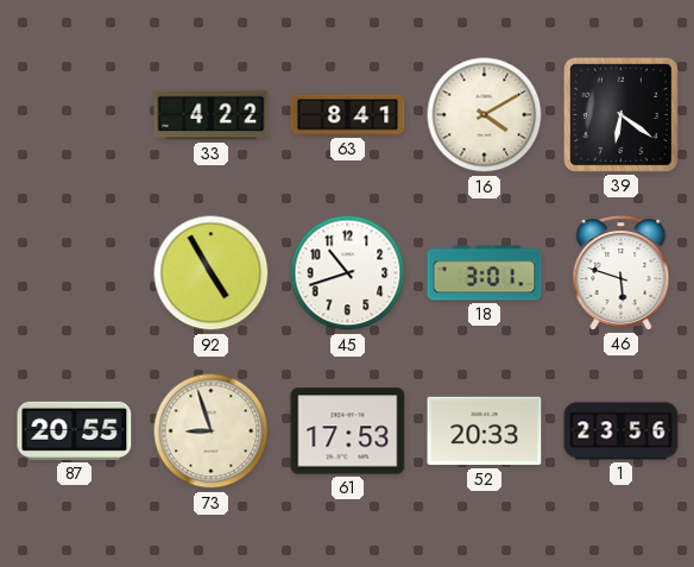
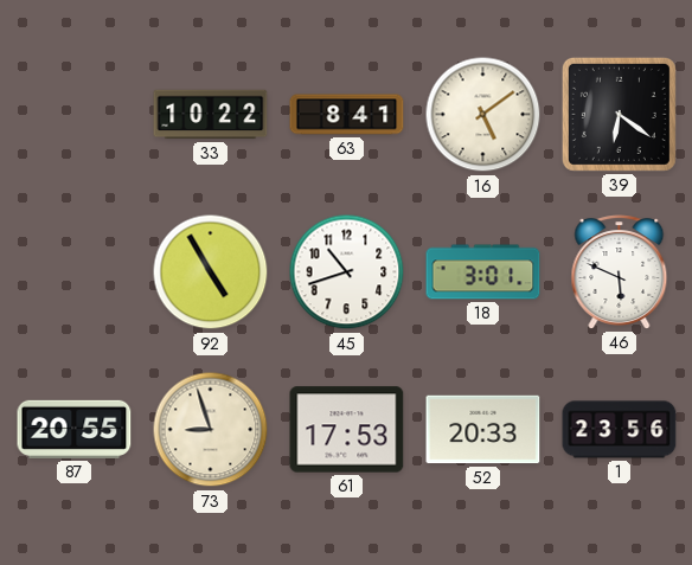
33: 4:22 -> 10:22 (211, 115)
16: 4:10 -> 5:09 (483, 115)
46: 5:48 -> 5:49 (620, 272)
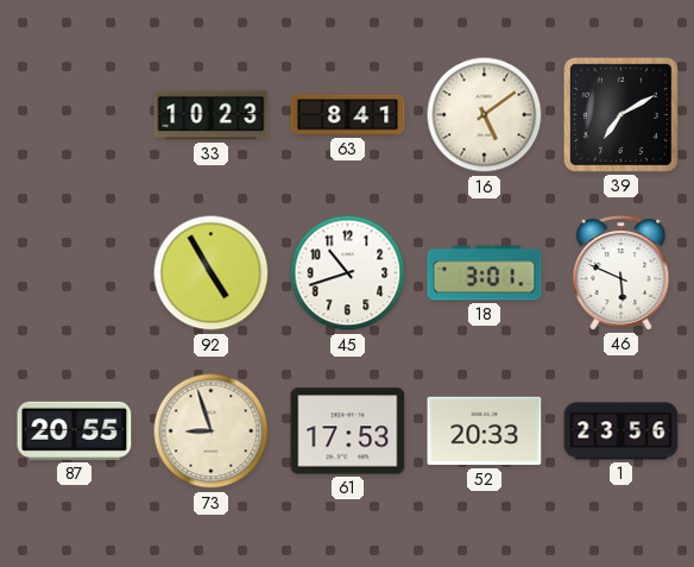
33: 10:22 -> 10:23 (212, 115)
39: 6:21 -> 7:10 (620, 114)
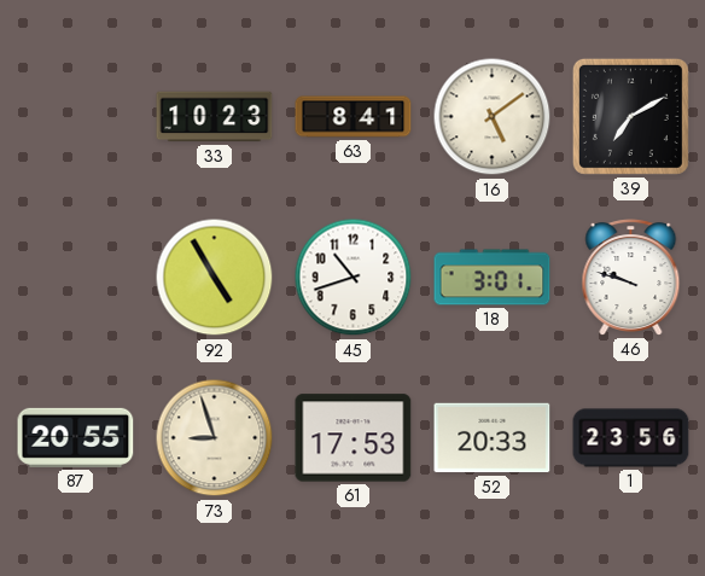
46: 5:49 -> 9:48 (631, 278)
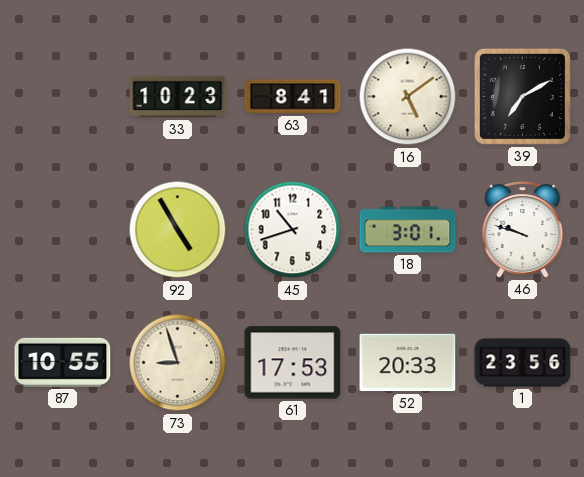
87: 20:55 -> 10:55 (63, 362)
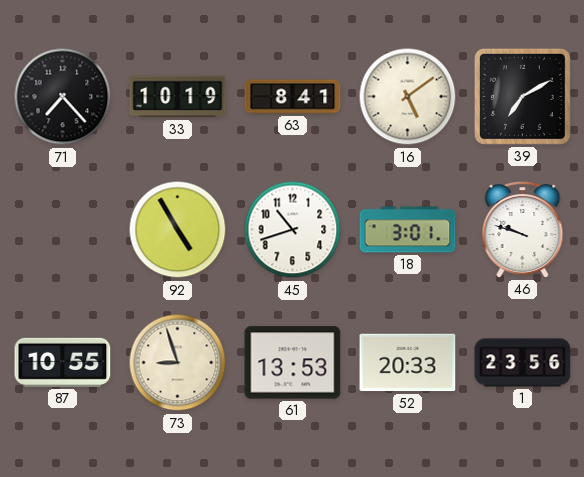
71: none -> 7:23 (63, 97)
33: 10:23 -> 10:19 (178, 97)
61: 17:53 -> 13:53 (293, 363)
